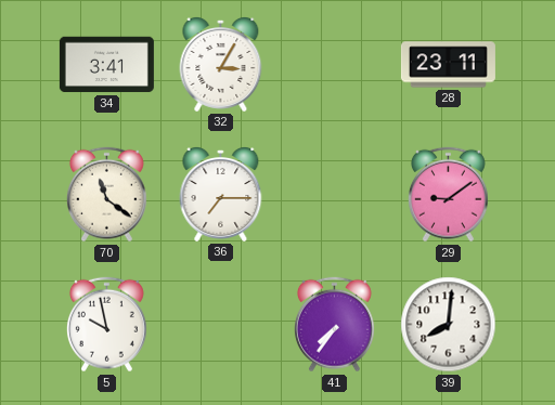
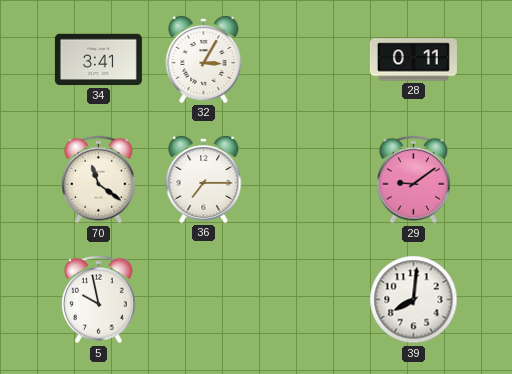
28: 23:11 -> 0:11 (413, 60)
41: 7:36 -> none (334, 325)
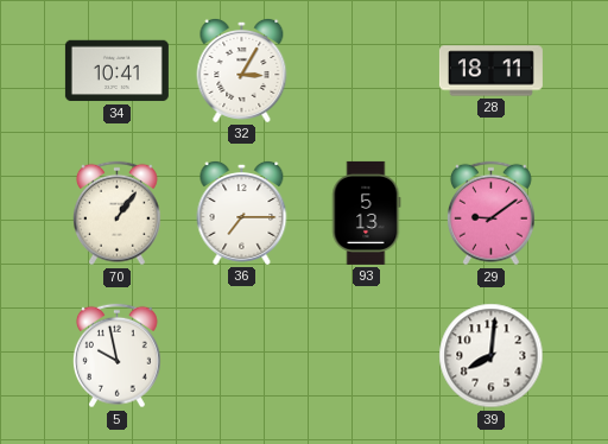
34: 3:41 -> 10:41 (116, 71)
28: 0:11 -> 18:11 (490, 71)
70: 11:21 -> 1:06 (116, 214)
93: none -> 5:13 (366, 213)
